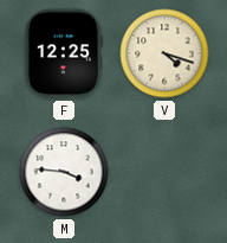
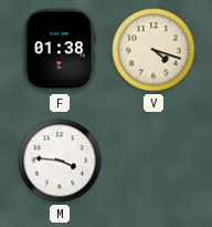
F: 12:25 -> 01:38 (60, 50)
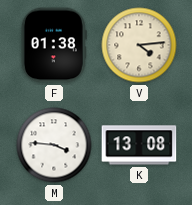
V: 4:18 -> 4:14 (139, 45)
K: none -> 13:08 (139, 145)
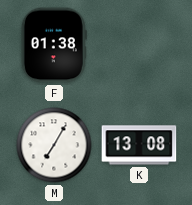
V: 4:14 -> none (139, 45)
M: 3:46 -> 7:05 (54, 145)
